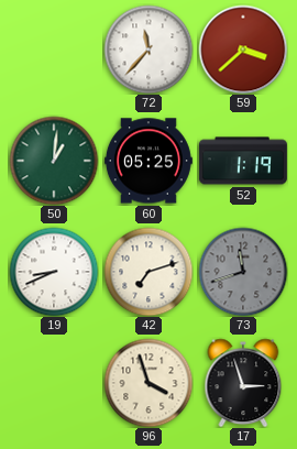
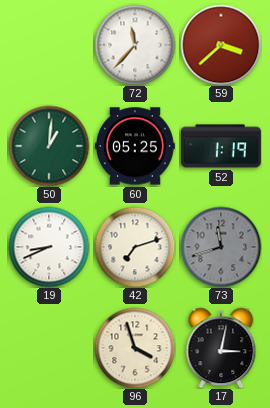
17: 2:57 -> 3:02 (221, 348)
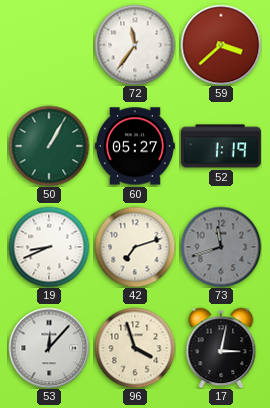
72: 11:37 -> 11:36 (135, 45)
50: 1:01 -> 1:05 (49, 146)
60: 05:25 -> 05:27 (135, 146)
53: none -> 12:07 (49, 348)
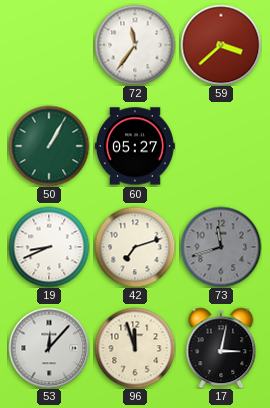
52: 1:19 -> none (221, 146)
96: 3:57 -> 11:57 (135, 348)
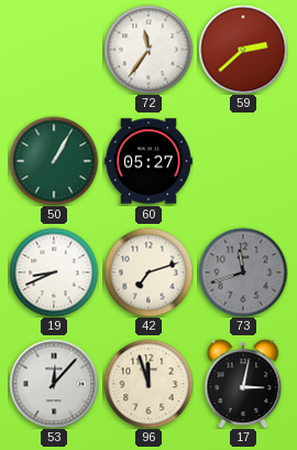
59: 3:38 -> 2:38 (243, 50)
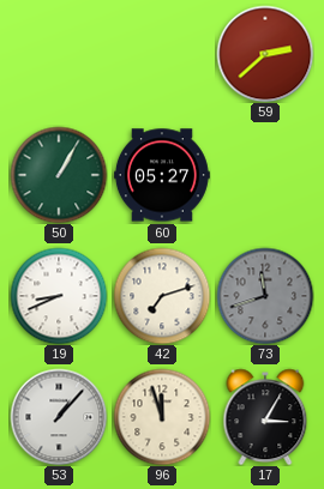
72: 11:36 -> none (148, 50)
53: 12:07 -> 1:07 (59, 417)
17: 3:02 -> 3:05 (265, 417)
